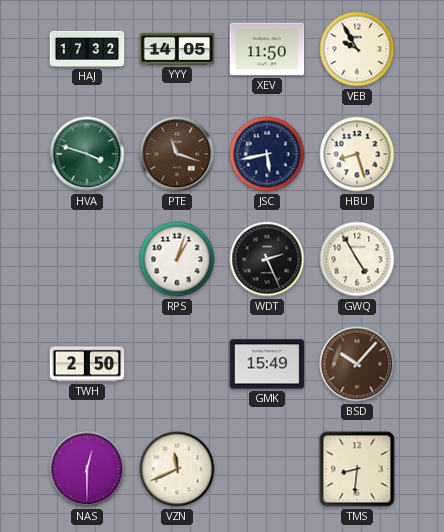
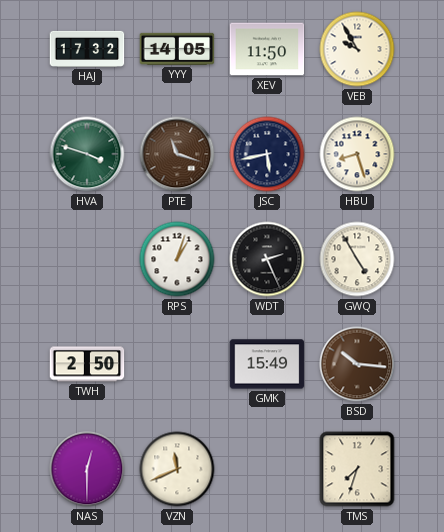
BSD: 10:07 -> 10:16 (357, 364)
TMS: 8:31 -> 7:33 (357, 469)
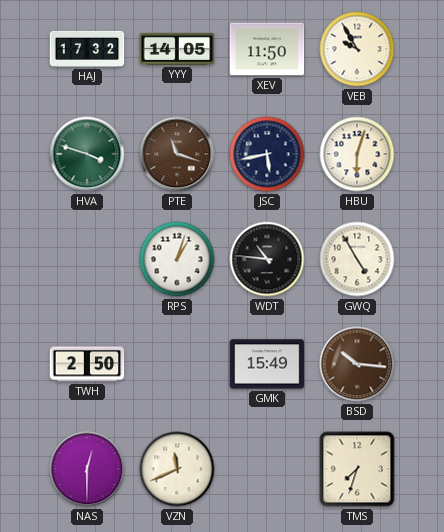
HBU: 8:27 -> 6:03 (357, 154)
WDT: 2:26 -> 10:46 (267, 259)
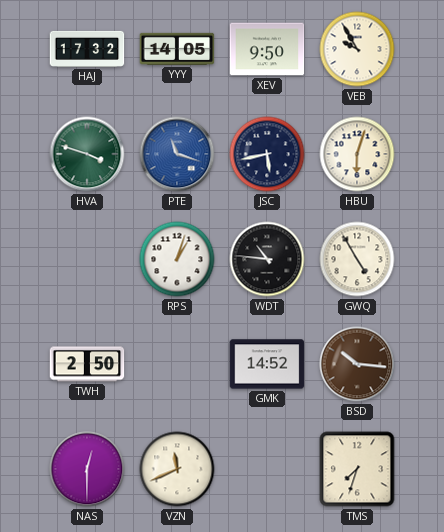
XEV: 11:50 -> 9:50 (267, 49)
PTE dial: brown -> blue (177, 154)
GMK: 15:49 -> 14:52 (267, 364)
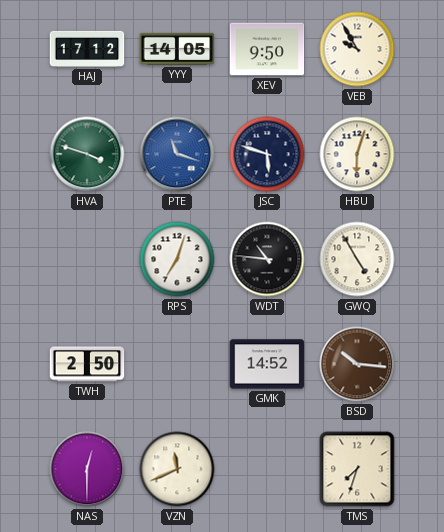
HAJ: 17:32 -> 17:12 (87, 49)
JSC: 5:43 -> 5:48 (267, 154)
RPS: 1:03 -> 7:03 (177, 259)
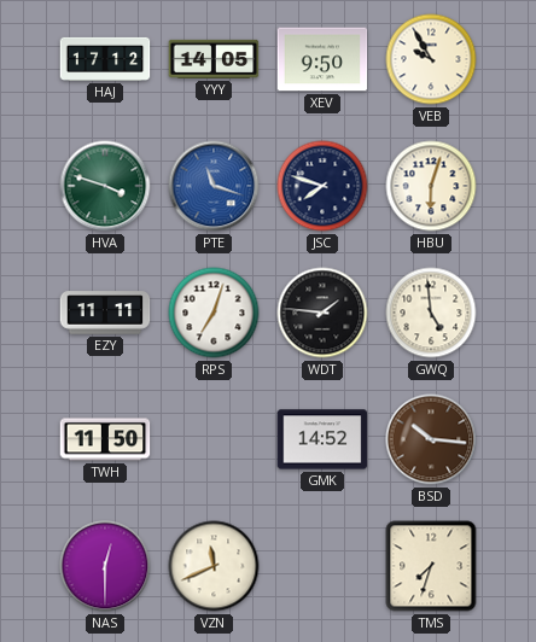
JSC: 5:48 -> 7:48 (322, 186)
EZY: none -> 11:11 (105, 313)
WDT: 10:46 -> 1:46 (322, 313)
GWQ: 4:55 -> 4:59 (431, 313)
TWH: 2:50 -> 11:50 (105, 439)
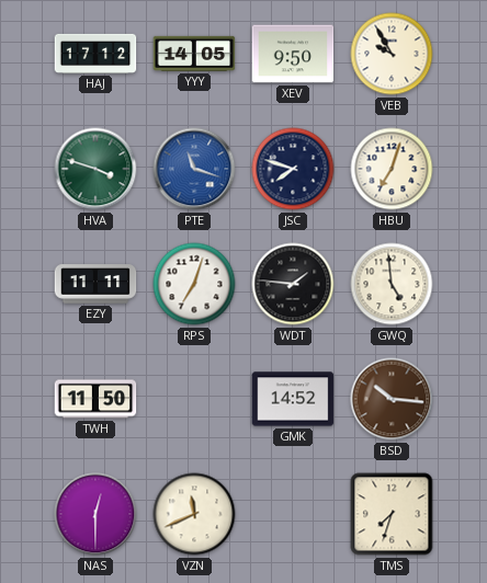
HBU: 6:03 -> 7:03 (392, 169)
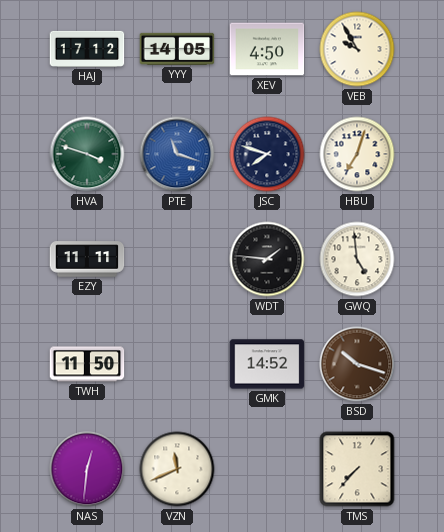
XEV: 9:50 -> 4:50 (267, 49)
RPS: 7:03 -> none (194, 284)
BSD: 10:16 -> 10:18 (357, 364)
NAS: 12:30 -> 12:31 (87, 469)
TMS: 7:33 -> 7:37 (357, 469)
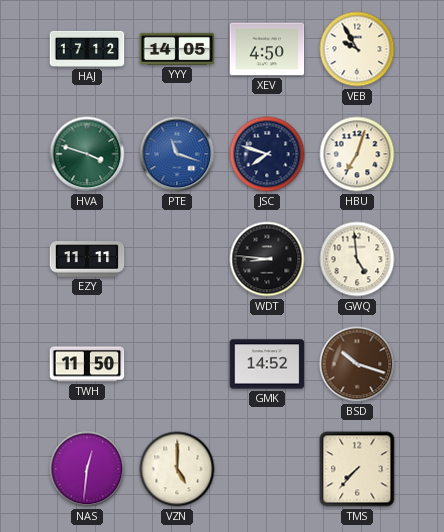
WDT: 1:46 -> 8:46 (267, 259)
VZN: 11:41 -> 5:00 (177, 469)
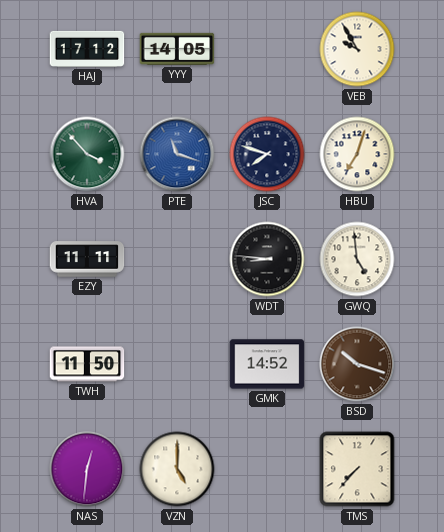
XEV: 4:50 -> none (267, 49)
HVA: 3:48 -> 3:53 (87, 154)
